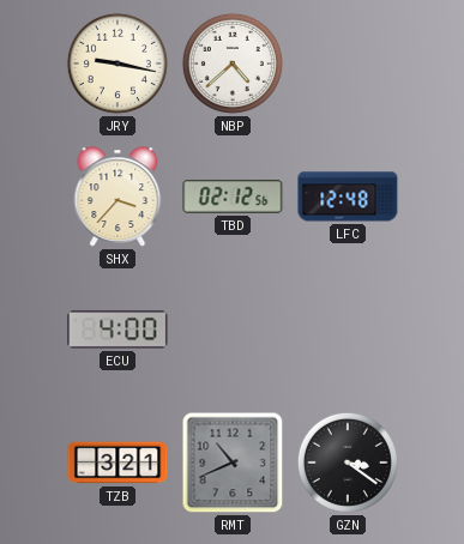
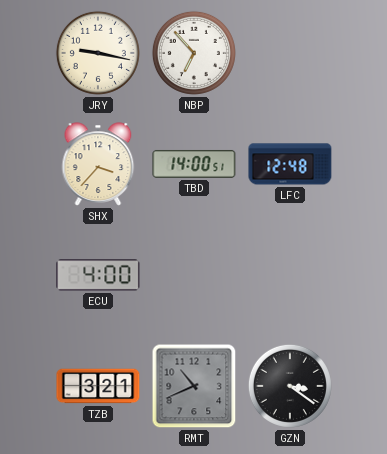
NBP: 4:38 -> 6:53 (194, 53)
TBD: 02:12 -> 14:00 (194, 164)
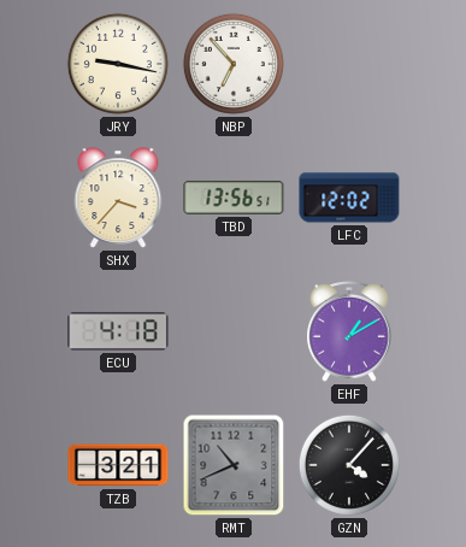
TBD: 14:00 -> 13:56 (234, 198)
LFC: 12:48 -> 12:02 (349, 198)
ECU: 4:00 -> 4:18 (118, 331)
EHF: none -> 1:10 (349, 333)
GZN: 3:21 -> 4:07 (349, 465)
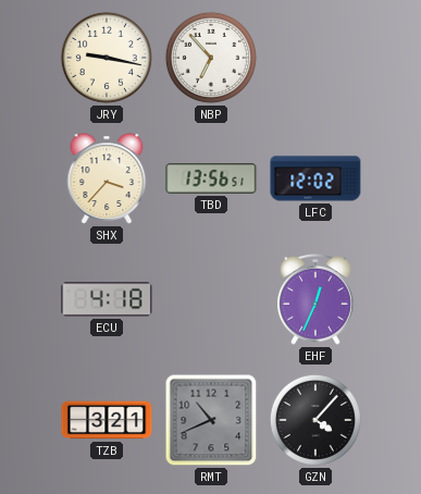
EHF: 1:10 -> 12:34 (315, 300)
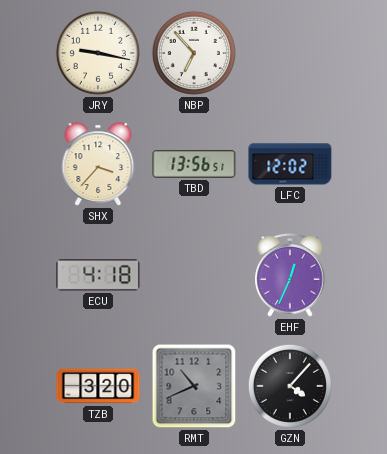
TZB: 3:21 -> 3:20 (98, 386)
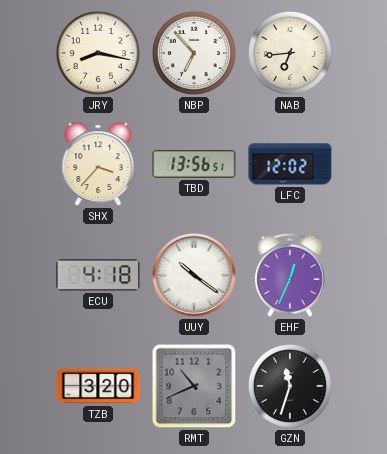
JRY: 9:17 -> 8:17 (98, 53)
NAB: none -> 6:44 (290, 53)
UUY: none -> 10:21 (194, 275)
GZN: 4:07 -> 11:33 (290, 386)
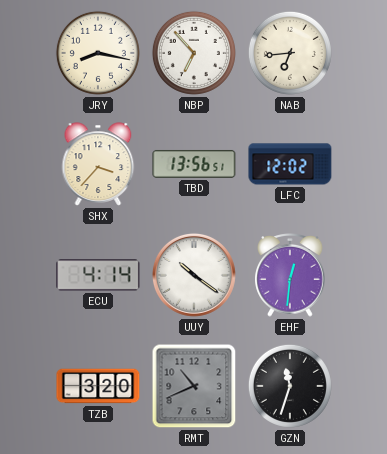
ECU: 4:18 -> 4:14 (98, 275)
EHF: 12:34 -> 12:31 (290, 276)
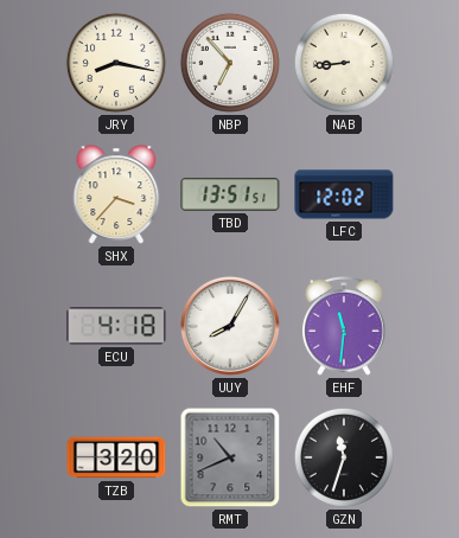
NAB: 6:44 -> 8:44 (344, 63)
TBD: 13:56 -> 13:51 (230, 194)
ECU: 4:14 -> 4:18 (116, 326)
UUY: 10:21 -> 8:05 (230, 326)
EHF: 12:31 -> 11:31 (344, 327)
